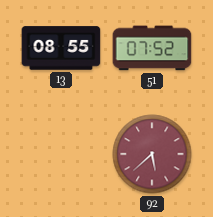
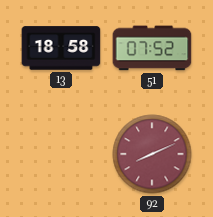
13: 08:55 -> 18:58 (61, 48)
92: 5:38 -> 8:11 (152, 154)
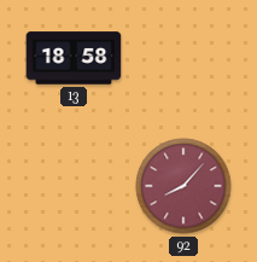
51: 07:52 -> none (152, 48)
92: 8:11 -> 8:07 (183, 186)
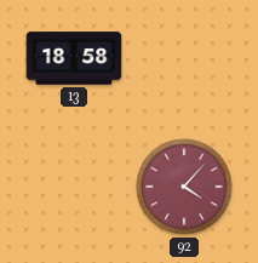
92: 8:07 -> 4:07 (184, 187)
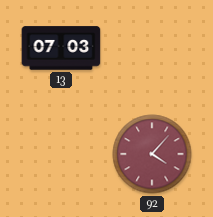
13: 18:58 -> 07:03 (61, 48)
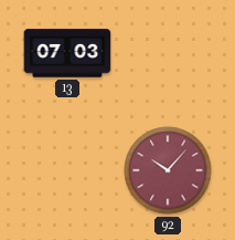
92: 4:07 -> 10:07 (168, 170)
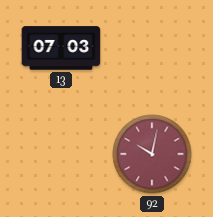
92: 10:07 -> 10:02 (152, 154)
